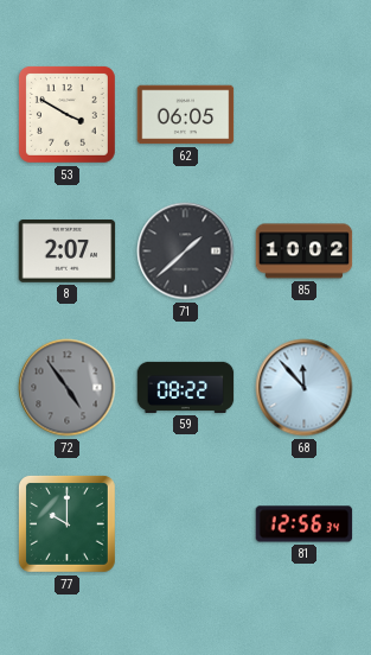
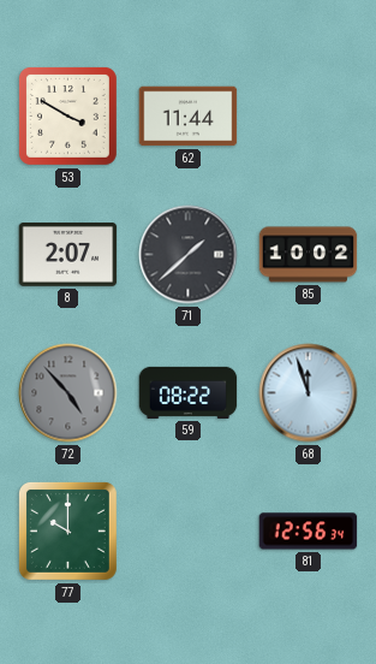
62: 06:05 -> 11:44 (189, 117)
72: 4:54 -> 4:53 (68, 393)
68: 11:53 -> 11:57 (309, 393)
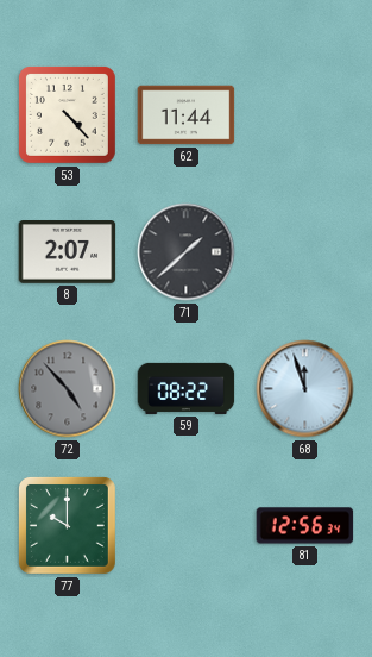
53: 3:50 -> 4:23 (67, 114)
85: 10:02 -> none (309, 255)
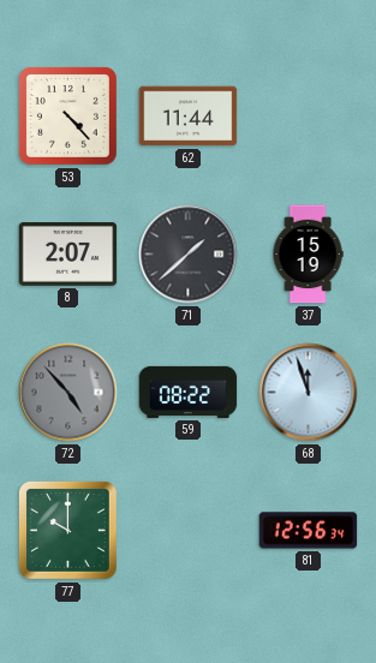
37: none -> 15:19 (308, 255)
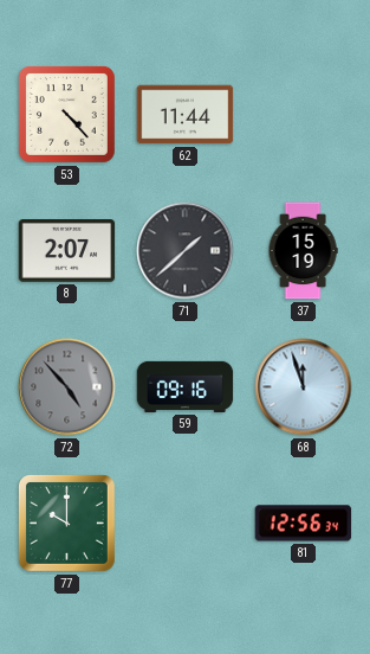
59: 08:22 -> 09:16 (186, 386)
